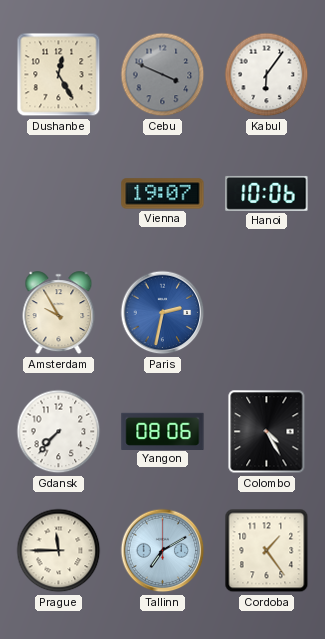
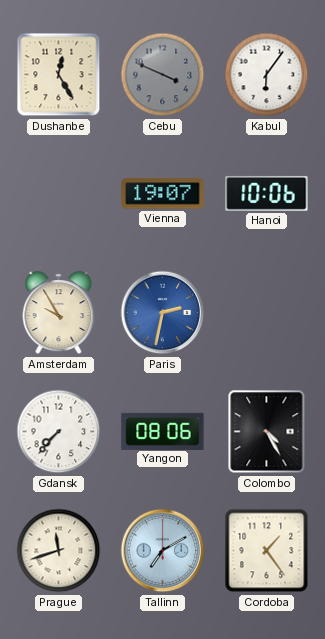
Prague: 11:45 -> 11:42 (59, 551)
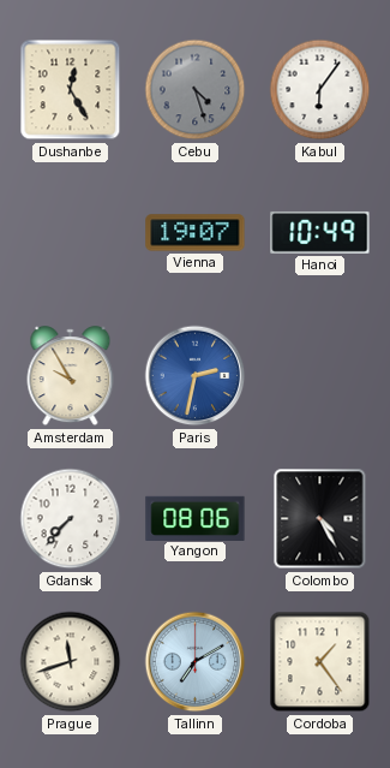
Cebu: 3:49 -> 4:27 (196, 90)
Hanoi: 10:06 -> 10:49 (320, 232)
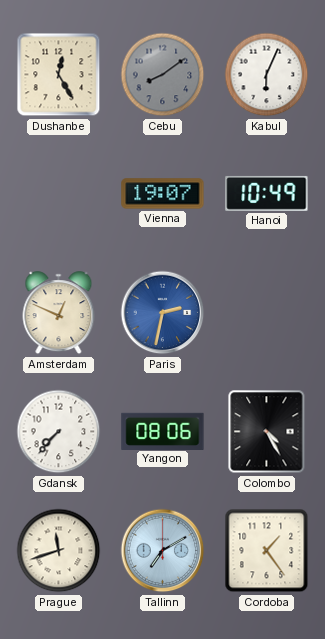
Cebu: 4:27 -> 8:09 (163, 75)
Kabul: 6:06 -> 6:04 (267, 75)
Amsterdam: 9:55 -> 12:49 (59, 313)
